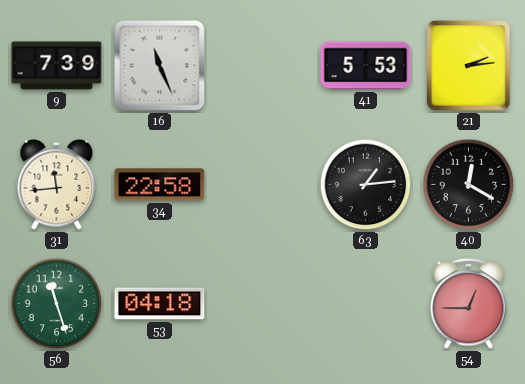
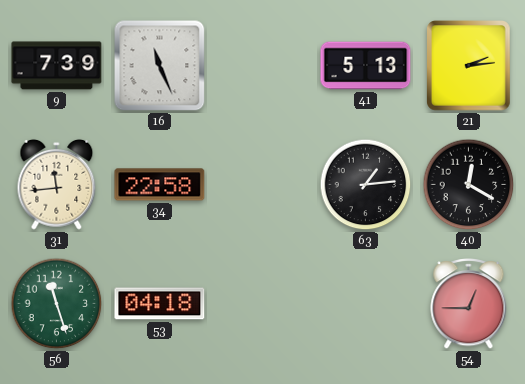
41: 5:53 -> 5:13 (366, 66)
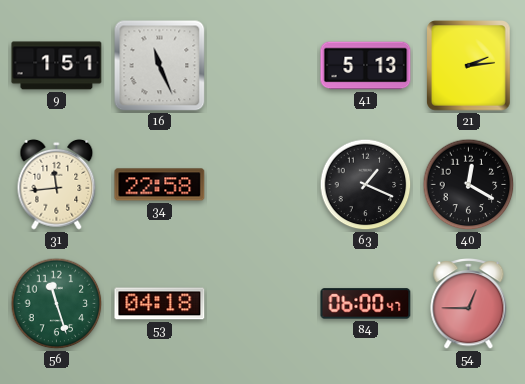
9: 7:39 -> 1:51 (57, 66)
63: 1:14 -> 1:19 (366, 185)
84: none -> 06:00 (366, 304)
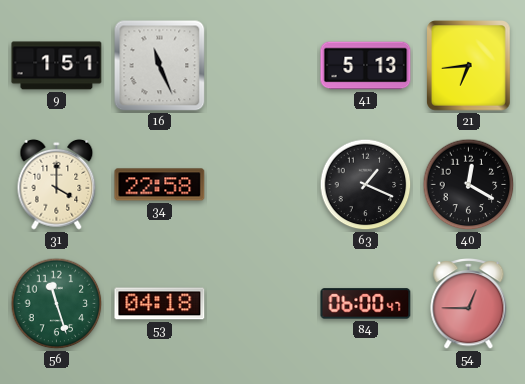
21: 2:14 -> 6:44 (469, 66)
31: 11:44 -> 4:00 (57, 184)
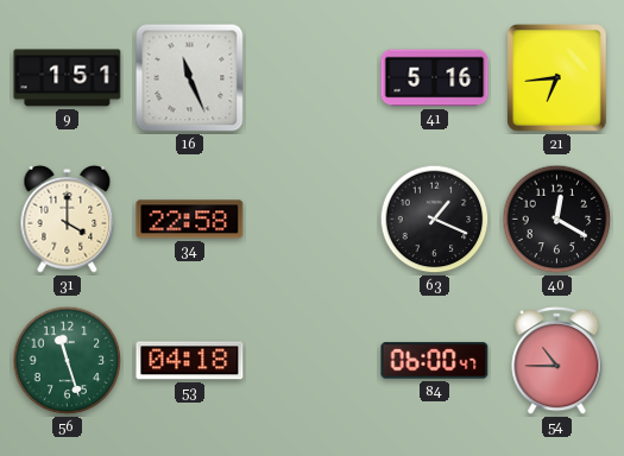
41: 5:13 -> 5:16 (435, 78)
54: 12:45 -> 10:45 (557, 361)
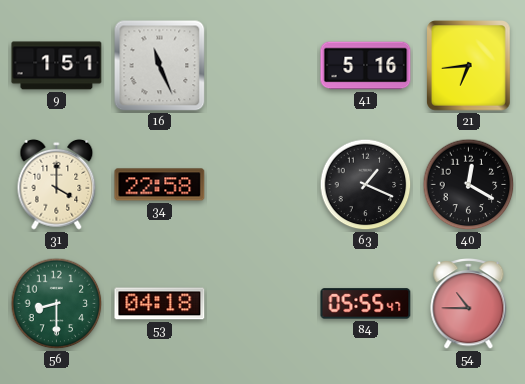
56: 11:27 -> 8:30 (57, 304)
84: 06:00 -> 05:55 (366, 304)
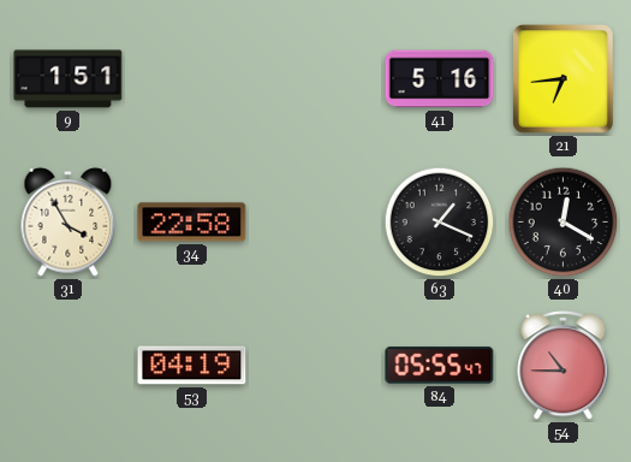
16: 11:26 -> none (160, 66)
31: 4:00 -> 3:55 (69, 221)
56: 8:30 -> none (57, 304)
53: 04:18 -> 04:19 (192, 366)
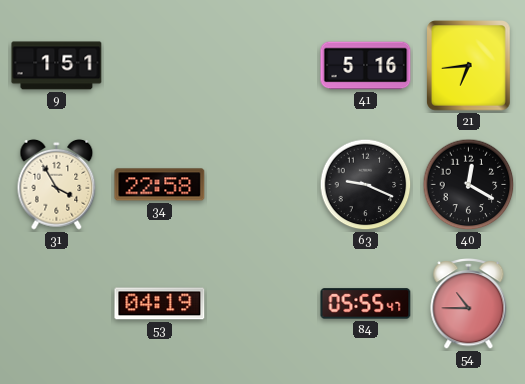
63: 1:19 -> 9:19 (366, 185)
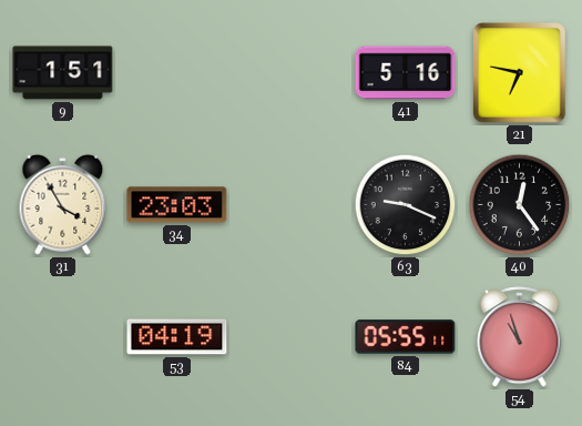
21: 6:44 -> 6:47 (520, 73)
34: 22:58 -> 23:03 (177, 205)
40: 12:20 -> 12:24 (520, 205)
84: 05:55:47 -> 05:55:11 (406, 337)
54: 10:45 -> 10:57 (520, 337)
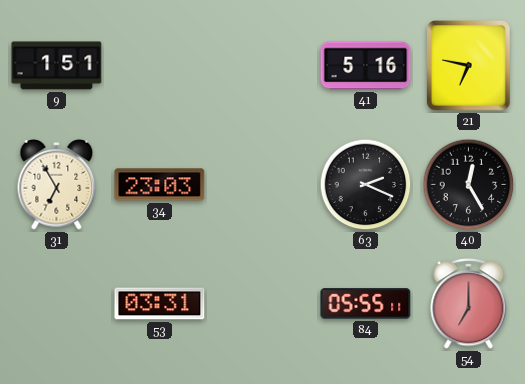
31: 3:55 -> 6:55 (57, 184)
63: 9:19 -> 2:19 (366, 185)
40: 12:24 -> 12:25 (469, 185)
53: 04:19 -> 03:31 (160, 304)
54: 10:57 -> 7:00 (469, 304)
